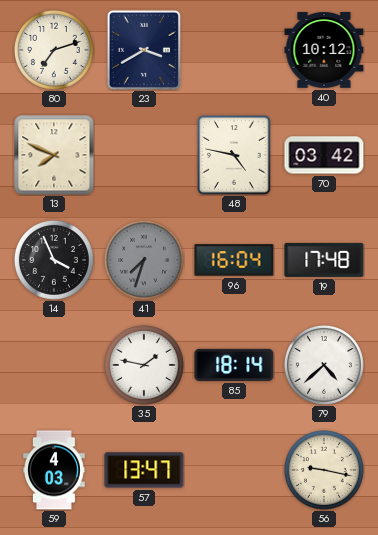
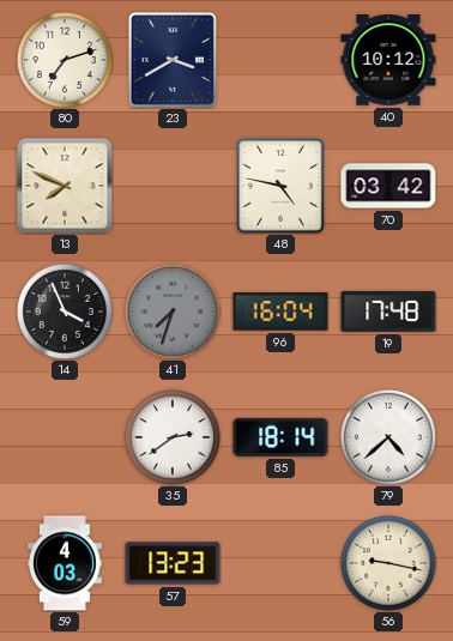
35: 1:47 -> 2:39 (173, 437)
57: 13:47 -> 13:23 (173, 563)
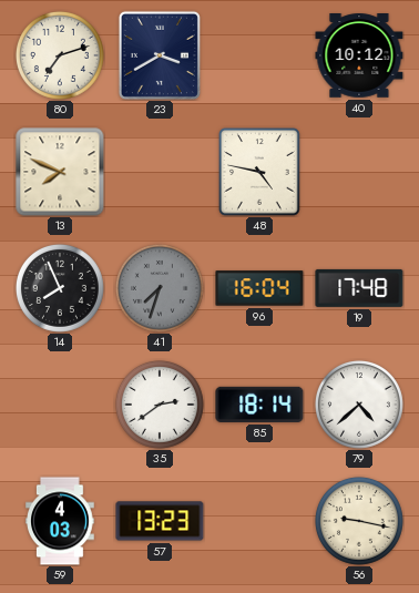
70: 03:42 -> none (388, 186)
14: 3:56 -> 7:56 (60, 288)
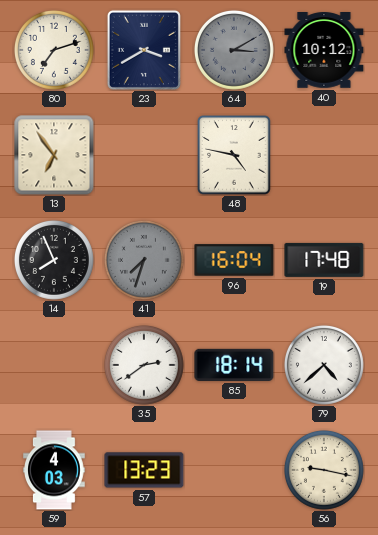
64: none -> 3:10 (234, 50)
13: 7:49 -> 6:54 (54, 155)
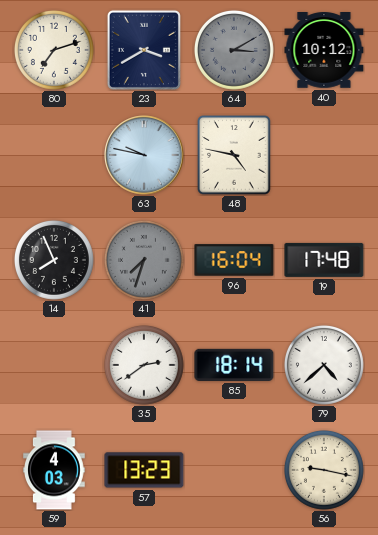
13: 6:54 -> none (54, 155)
63: none -> 9:47 (144, 155)
